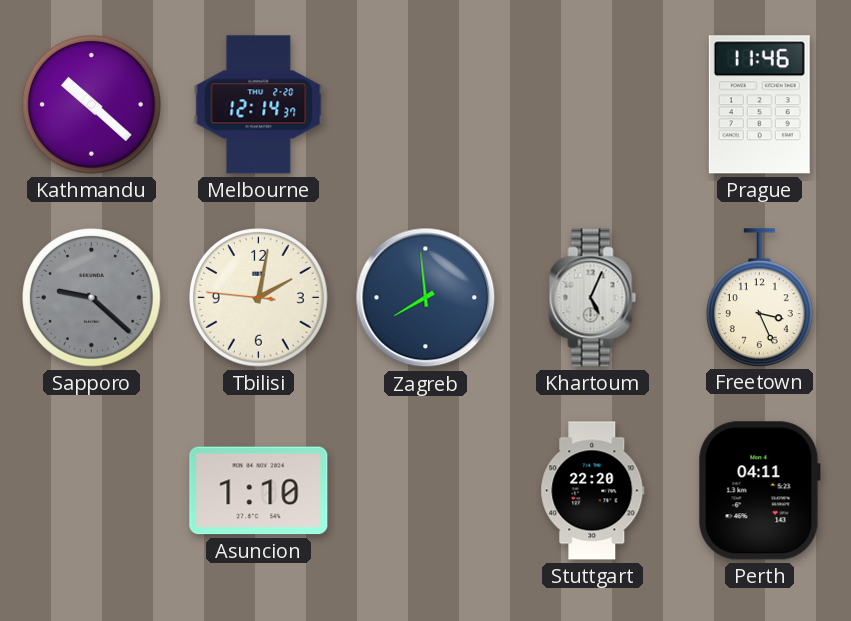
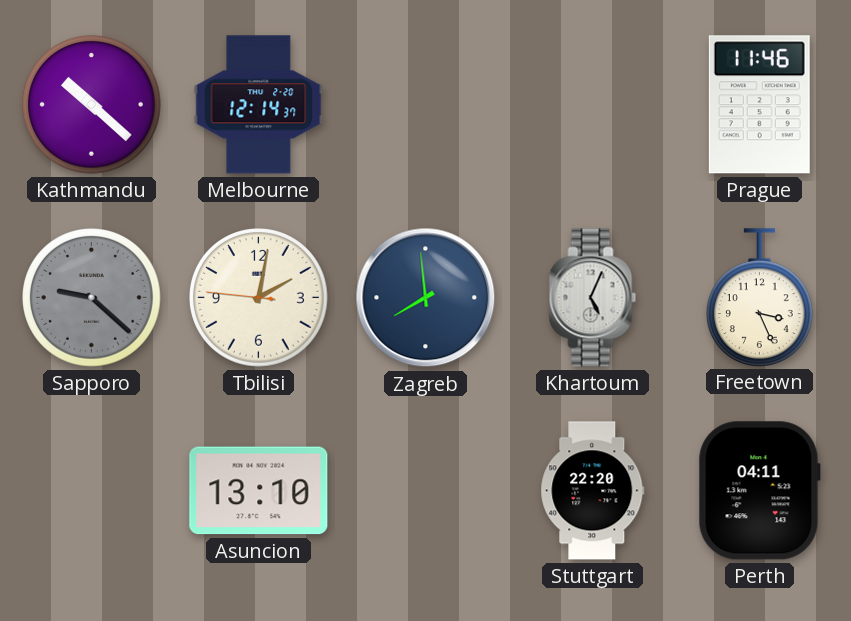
Asuncion: 1:10 -> 13:10 (259, 491)
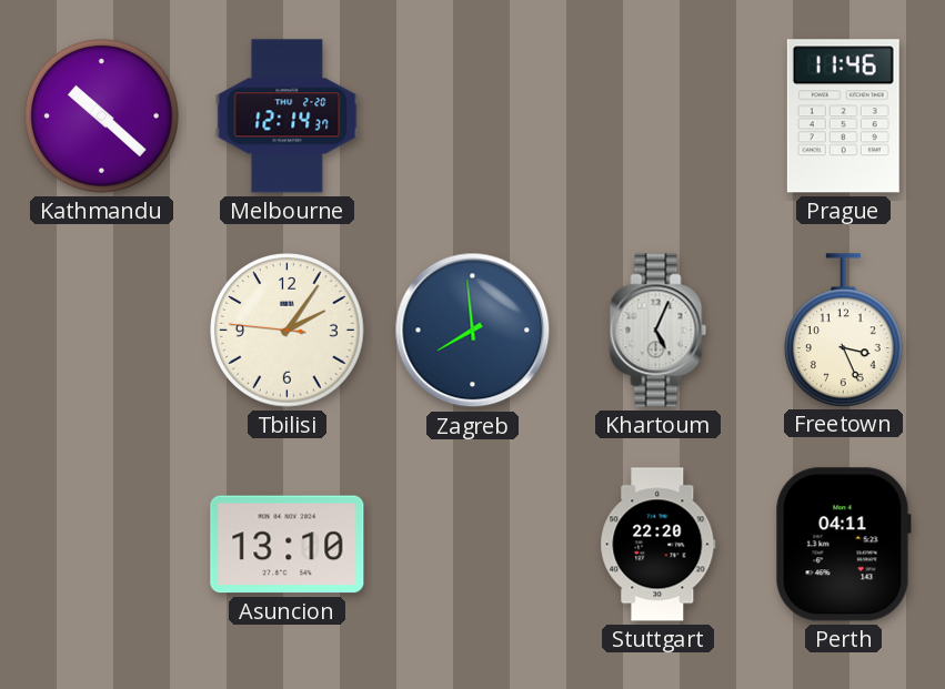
Sapporo: 9:22 -> none (92, 298)
Tbilisi: 2:01 -> 2:05 (288, 331)
